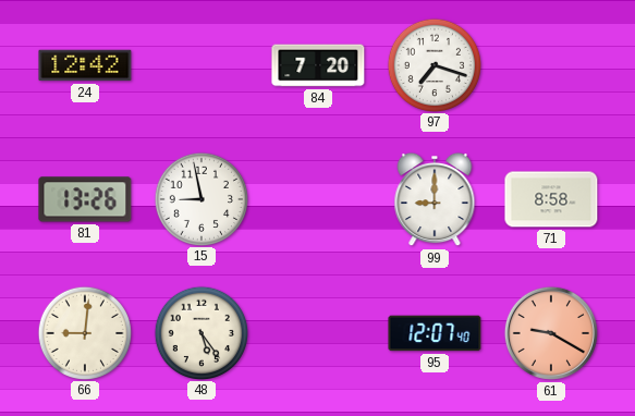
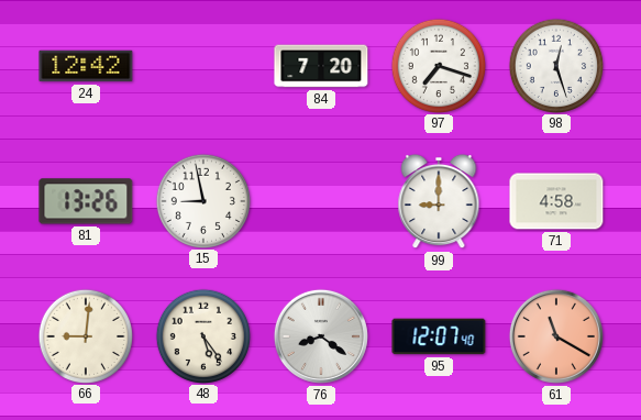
98: none -> 12:27 (555, 65)
71: 8:58 -> 4:58 (556, 201)
76: none -> 8:21 (321, 336)
61: 9:20 -> 11:20 (556, 336)
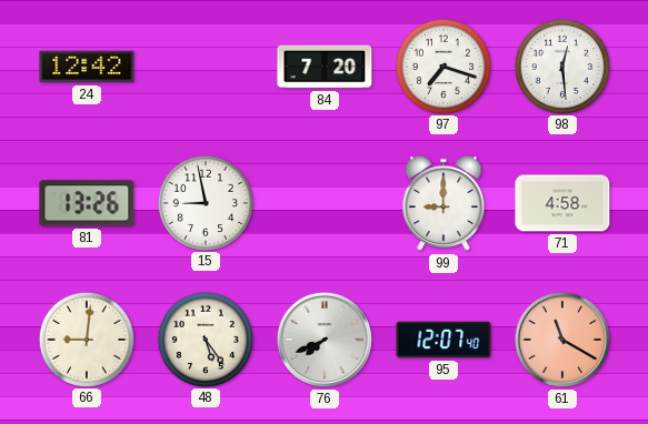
98: 12:27 -> 12:29 (561, 65)
76: 8:21 -> 7:41 (325, 340)
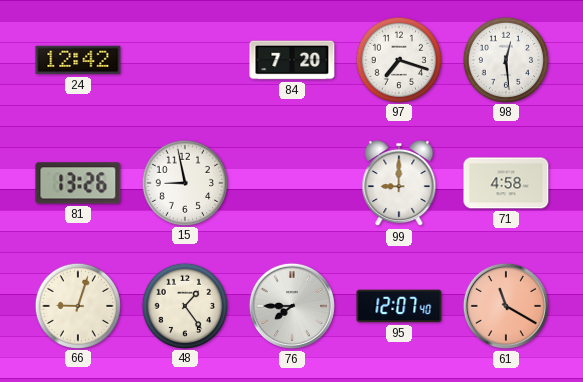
66: 9:01 -> 9:03 (77, 305)
48: 5:24 -> 1:24 (184, 305)
76: 7:41 -> 7:45 (292, 306)
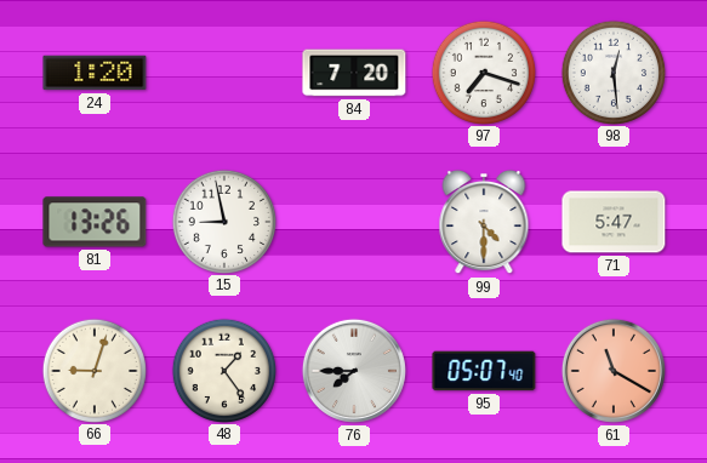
24: 12:42 -> 1:20 (95, 73)
99: 9:00 -> 4:30 (484, 222)
71: 4:58 -> 5:47 (614, 222)
95: 12:07 -> 05:07 (484, 371)
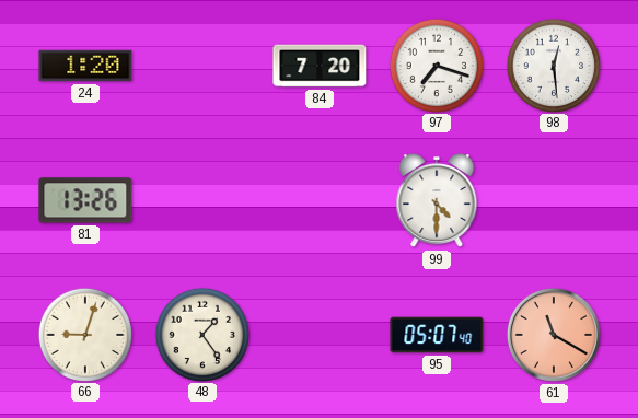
15: 8:58 -> none (223, 221)
71: 5:47 -> none (614, 222)
76: 7:45 -> none (354, 371)
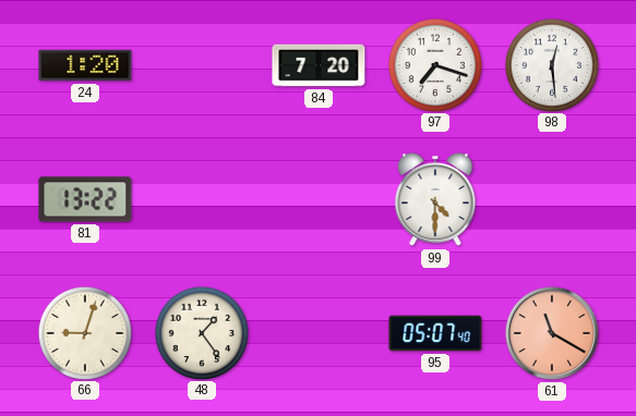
81: 13:26 -> 13:22 (85, 199)
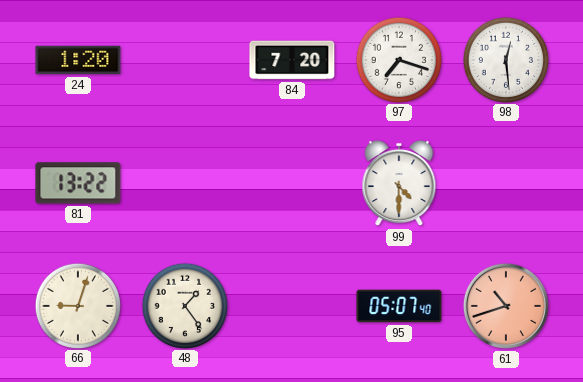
61: 11:20 -> 10:42 (506, 306)
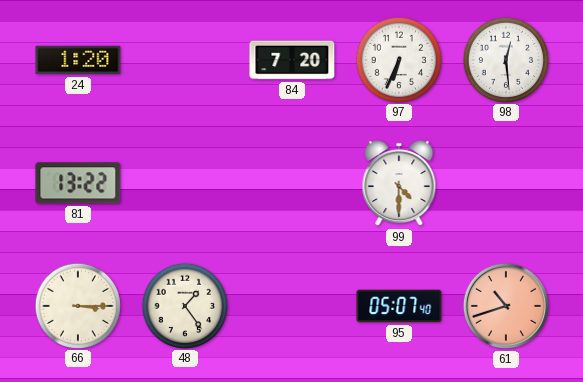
97: 7:18 -> 6:34 (398, 59)
66: 9:03 -> 3:15 (77, 305)
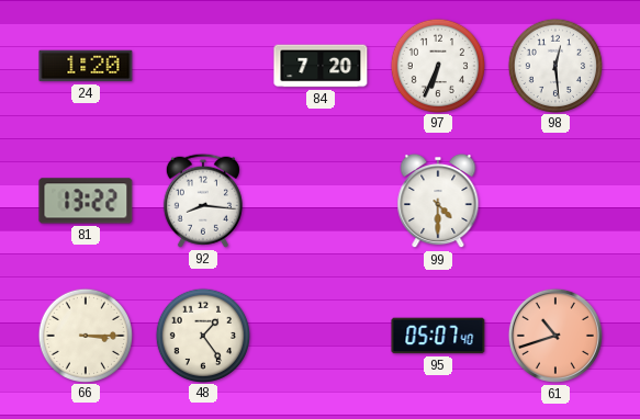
92: none -> 8:16 (203, 201)
